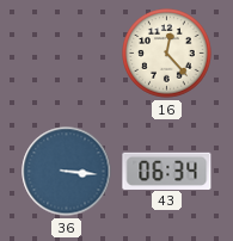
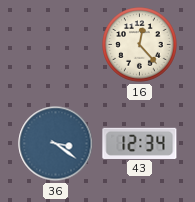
36: 3:16 -> 3:21 (56, 144)
43: 06:34 -> 12:34 (140, 143)
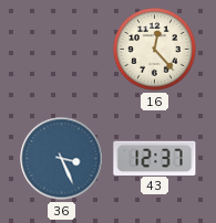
36: 3:21 -> 3:26 (62, 159)
43: 12:34 -> 12:37 (155, 158)
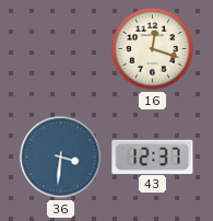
16: 12:23 -> 12:18 (153, 49)
36: 3:26 -> 3:31 (61, 158)
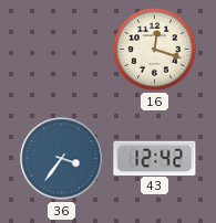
36: 3:31 -> 3:36 (62, 159)
43: 12:37 -> 12:42 (155, 158)
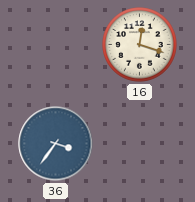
43: 12:42 -> none (155, 158)
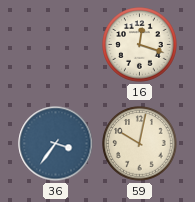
59: none -> 10:02 (140, 144)
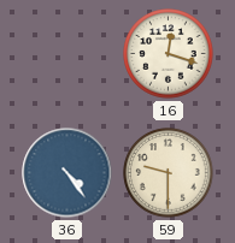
36: 3:36 -> 4:24 (67, 173)
59: 10:02 -> 9:30 (169, 173)
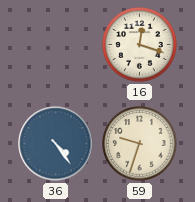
59: 9:30 -> 9:33 (140, 144)
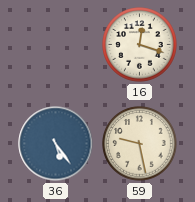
36: 4:24 -> 5:24 (56, 144)
59: 9:33 -> 9:28 (140, 144)
